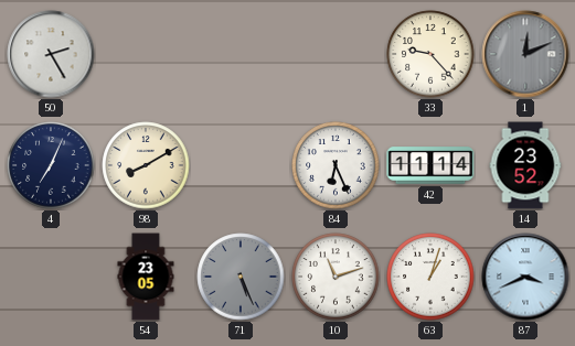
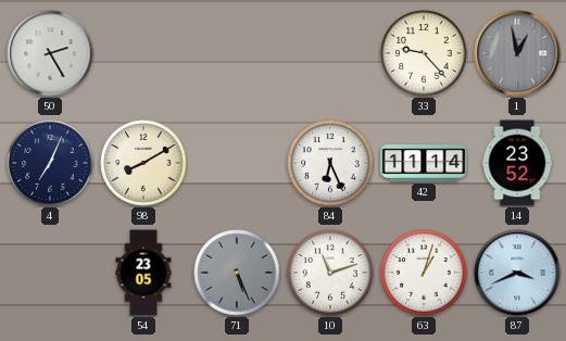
1: 12:11 -> 12:58 (517, 53)
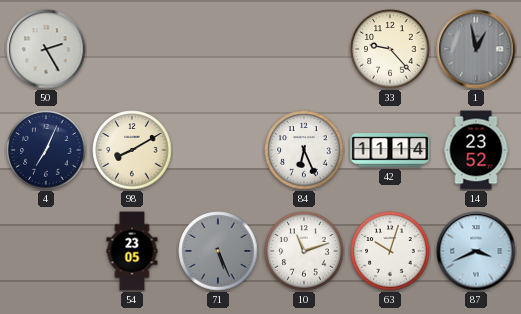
63: 1:03 -> 10:03 (390, 251)
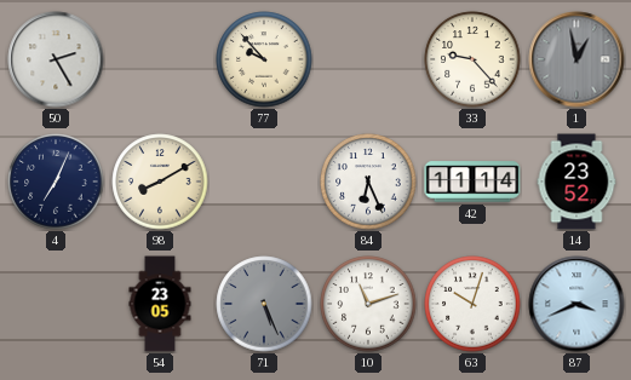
77: none -> 9:53 (264, 59)
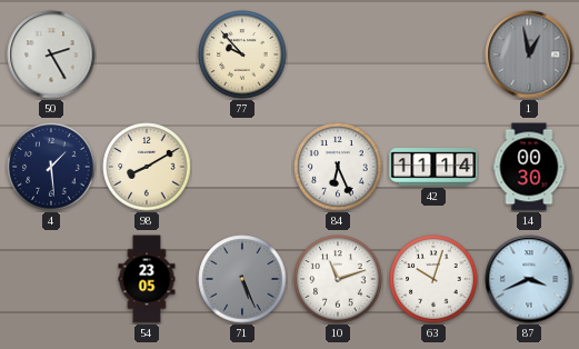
33: 9:23 -> none (472, 59)
4: 7:04 -> 1:29 (51, 167)
14: 23:52 -> 00:30 (529, 167)
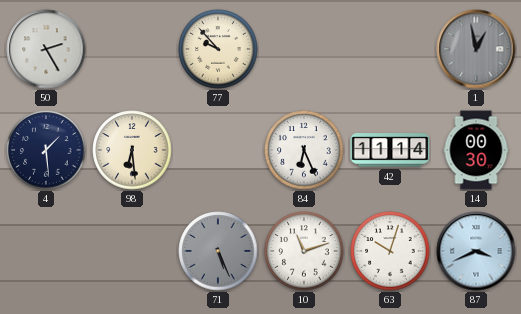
98: 8:10 -> 6:29 (132, 150)
54: 23:05 -> none (147, 279)
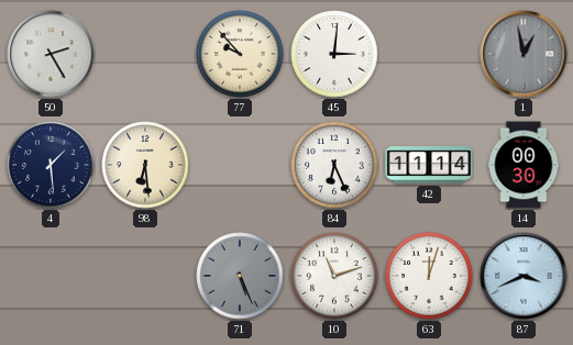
45: none -> 3:01 (334, 54)
63: 10:03 -> 12:03 (429, 276)
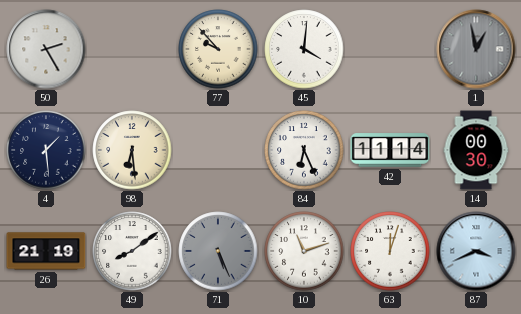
45: 3:01 -> 4:01 (304, 49)
26: none -> 21:19 (46, 251)
49: none -> 8:09 (132, 251)
